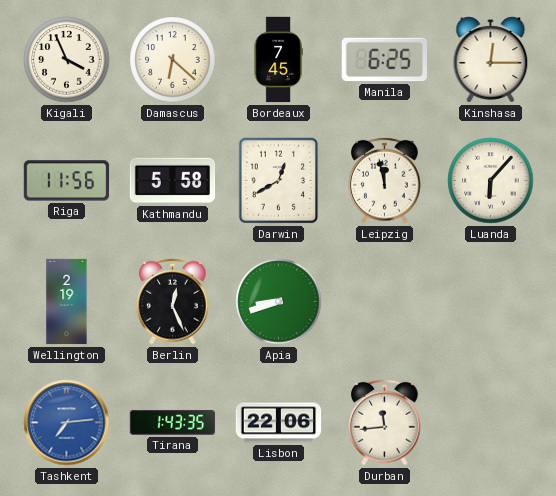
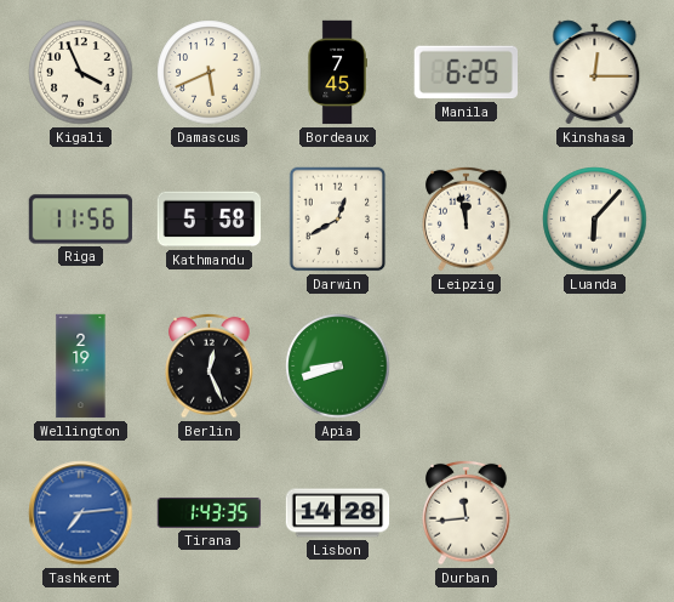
Damascus: 6:22 -> 5:41 (210, 73)
Lisbon: 22:06 -> 14:28 (338, 513)
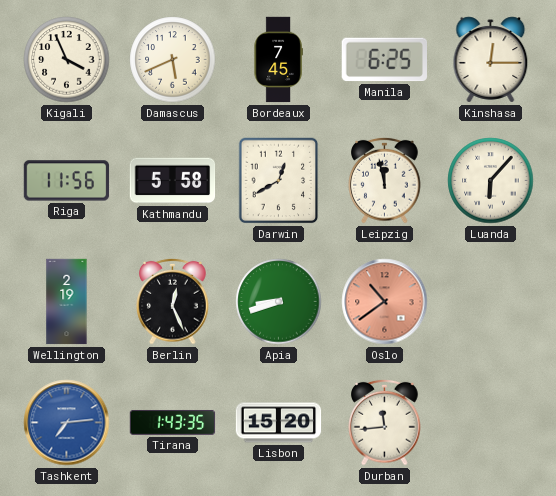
Oslo: none -> 10:39 (385, 302)
Lisbon: 14:28 -> 15:20 (279, 423)
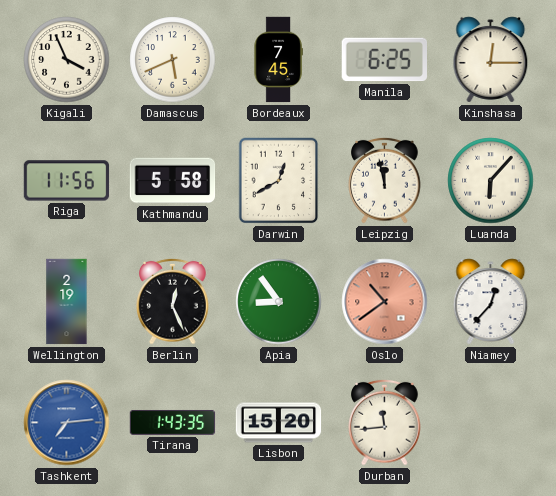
Apia: 8:42 -> 8:54 (279, 302)
Niamey: none -> 12:37 (491, 302)
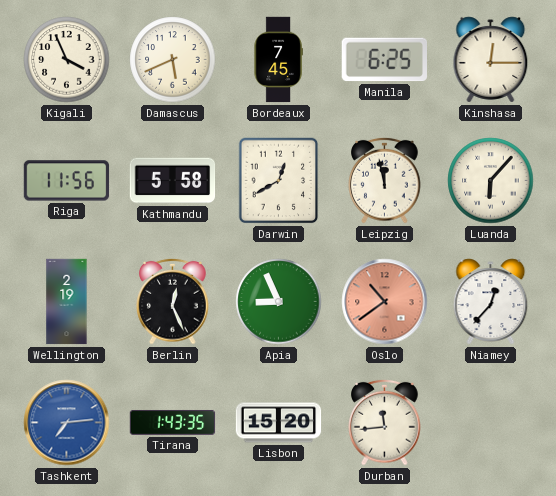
Apia: 8:54 -> 8:56 (279, 302)
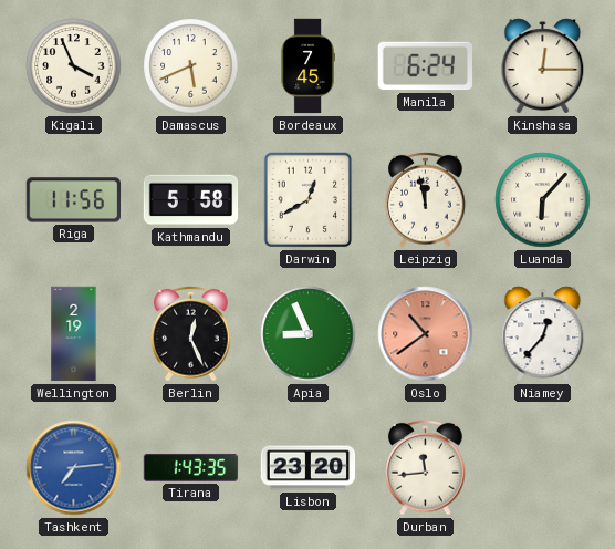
Manila: 6:25 -> 6:24 (425, 66)
Lisbon: 15:20 -> 23:20 (309, 468)
